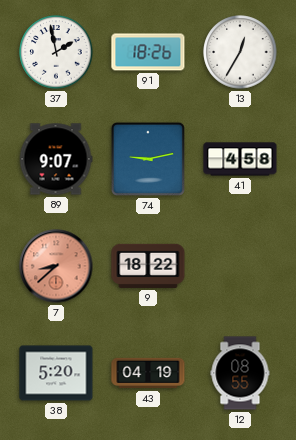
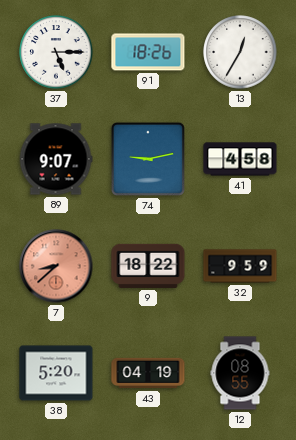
37: 1:58 -> 5:15 (56, 52)
32: none -> 9:59 (240, 266)
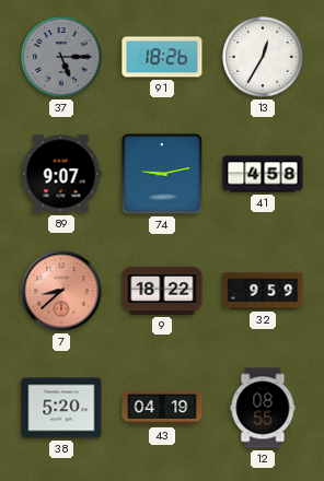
37 dial: white -> grey (61, 57)
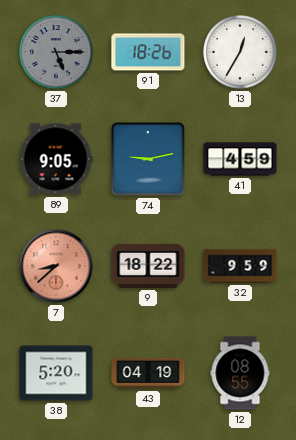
89: 9:07 -> 9:05 (56, 159)
41: 4:58 -> 4:59 (240, 159)
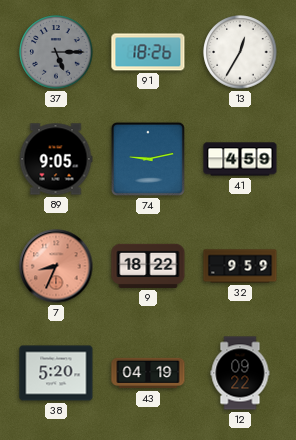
7: 8:38 -> 8:34 (56, 266)
12: 08:55 -> 09:22 (240, 373)
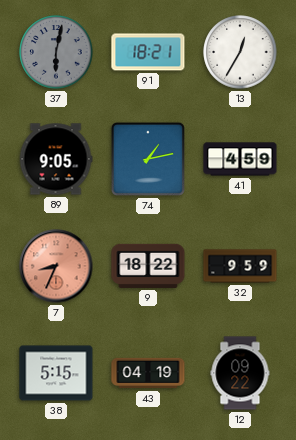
37: 5:15 -> 6:02 (56, 52)
91: 18:26 -> 18:21 (148, 52)
74: 9:13 -> 1:13 (148, 159)
38: 5:20 -> 5:15 (56, 373)
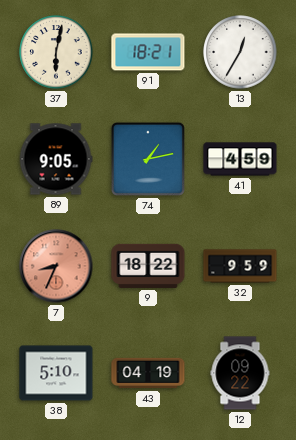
37 dial: grey -> cream (56, 52)
38: 5:15 -> 5:10 (56, 373)
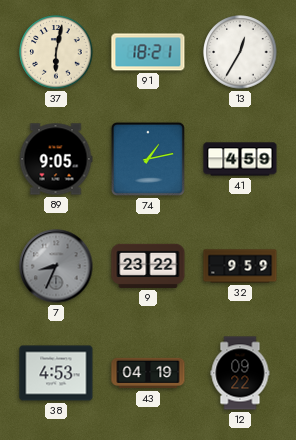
7 dial: salmon -> grey (56, 266)
9: 18:22 -> 23:22 (148, 266)
38: 5:10 -> 4:53 (56, 373)
